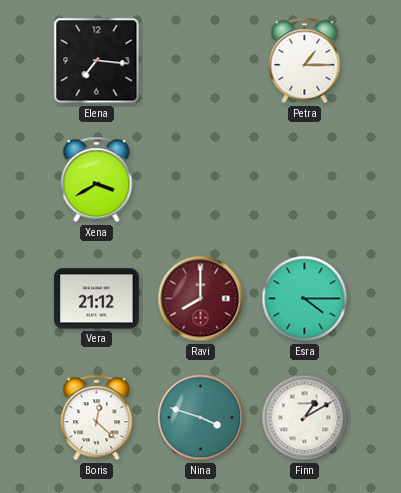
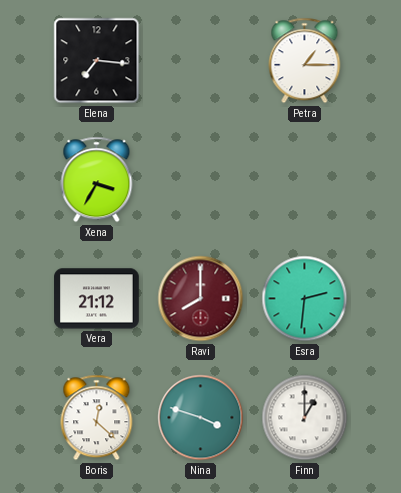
Xena: 3:40 -> 3:35 (97, 180)
Esra: 4:15 -> 2:31 (305, 299)
Finn: 1:10 -> 1:00 (305, 418)
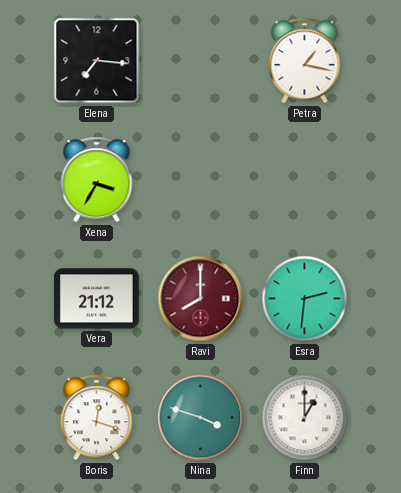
Petra: 1:15 -> 1:17 (305, 61)
Boris: 12:22 -> 12:18 (97, 418)
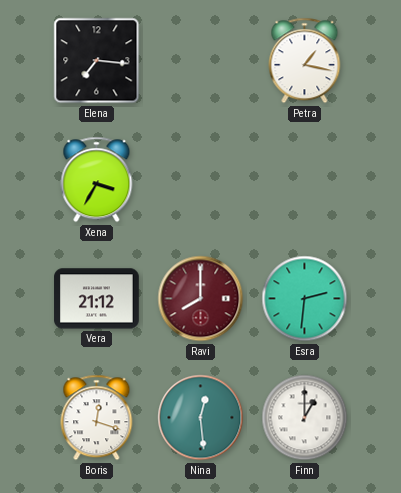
Nina: 3:48 -> 12:29 (201, 418)
